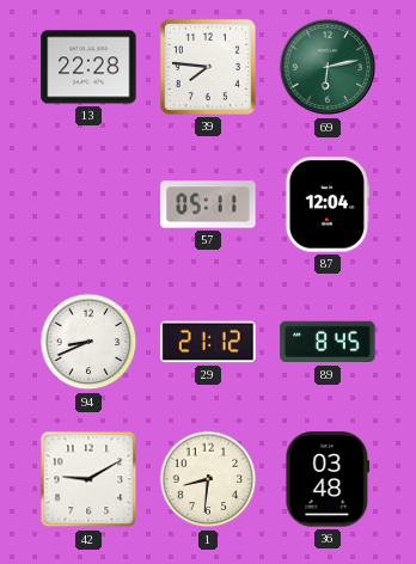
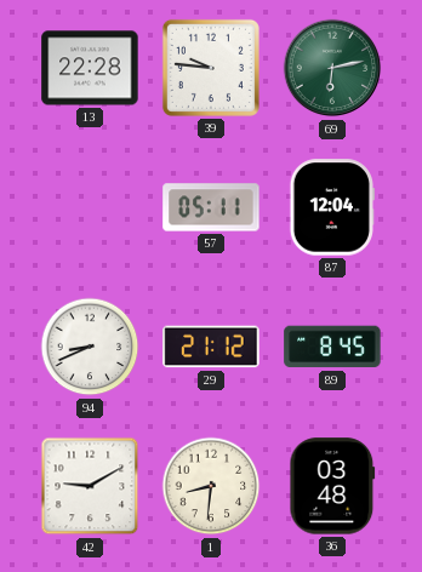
39: 7:46 -> 9:46 (211, 68)
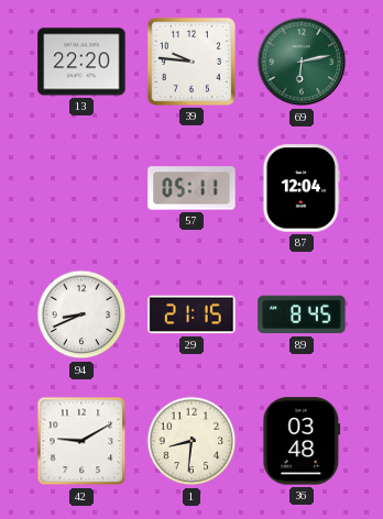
13: 22:28 -> 22:20 (81, 62)
29: 21:12 -> 21:15 (191, 314)
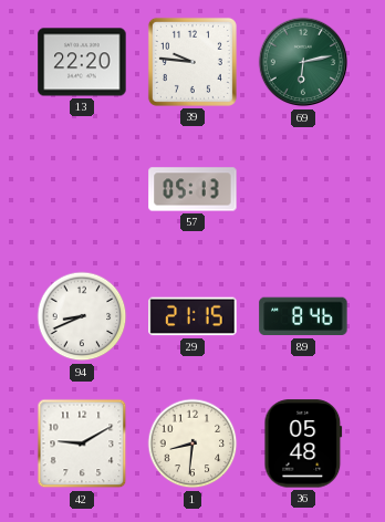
57: 05:11 -> 05:13 (192, 189)
87: 12:04 -> none (302, 188)
89: 8:45 -> 8:46 (303, 316)
36: 03:48 -> 05:48 (303, 443)
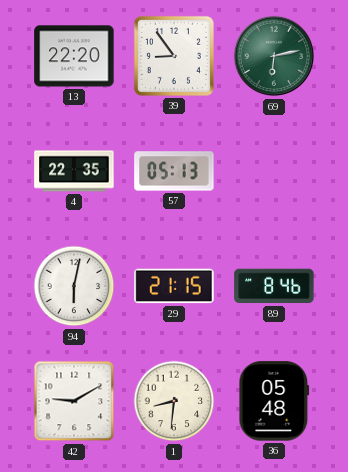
39: 9:46 -> 8:54 (174, 56)
4: none -> 22:35 (74, 171)
94: 8:41 -> 6:02 (74, 286)
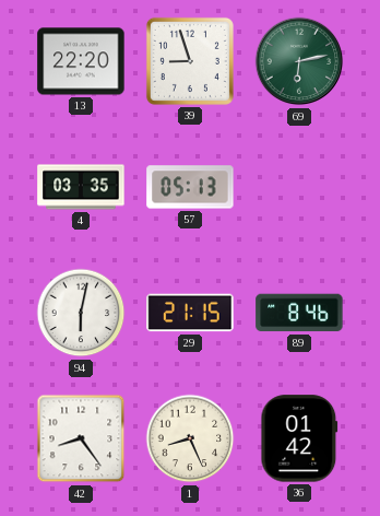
39: 8:54 -> 8:57 (190, 61)
4: 22:35 -> 03:35 (81, 187)
42: 9:10 -> 8:24 (81, 438)
1: 8:31 -> 8:26 (190, 438)
36: 05:48 -> 01:42 (299, 438)
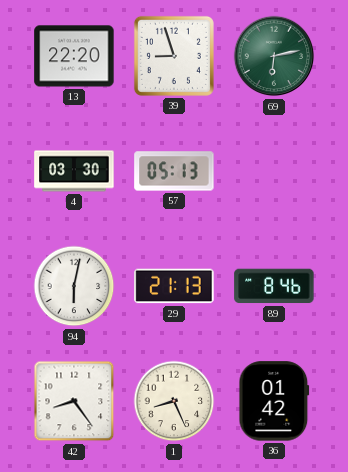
4: 03:35 -> 03:30 (74, 171)
29: 21:15 -> 21:13 (174, 286)
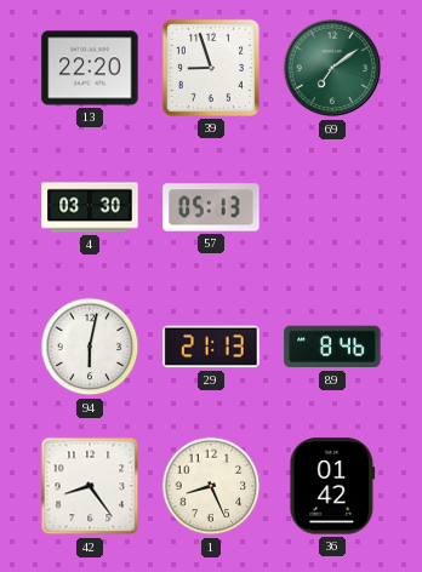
69: 6:13 -> 7:09 (332, 68)
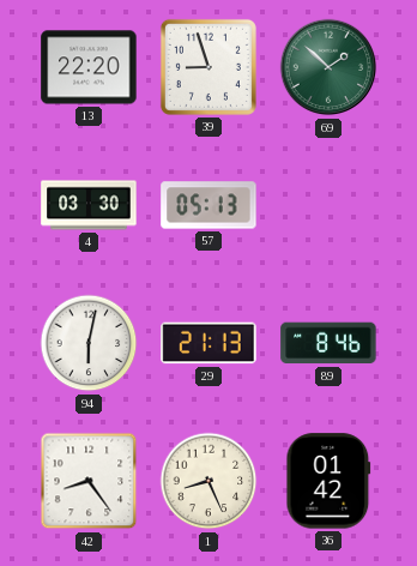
69: 7:09 -> 1:52 (328, 67)
